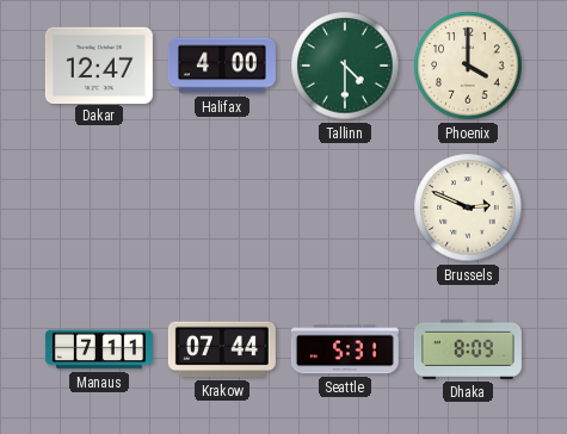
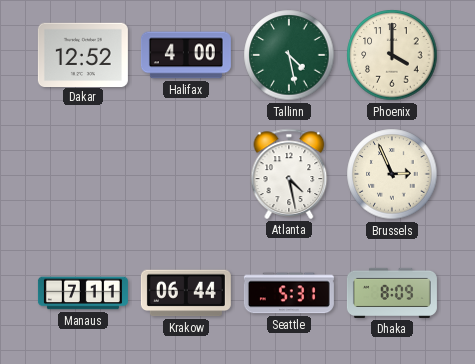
Dakar: 12:47 -> 12:52 (83, 54)
Tallinn: 4:30 -> 4:28 (289, 55)
Atlanta: none -> 4:28 (289, 174)
Brussels: 2:49 -> 2:56 (392, 174)
Krakow: 07:44 -> 06:44 (186, 293)
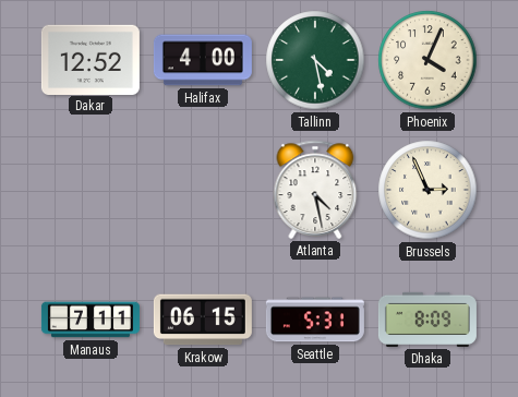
Phoenix: 4:00 -> 4:04 (427, 60)
Krakow: 06:44 -> 06:15 (203, 320)
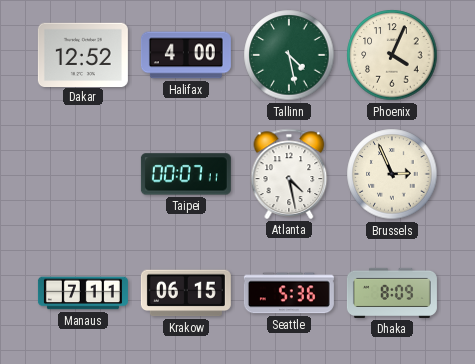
Taipei: none -> 00:07 (186, 174)
Seattle: 5:31 -> 5:36 (289, 293)
